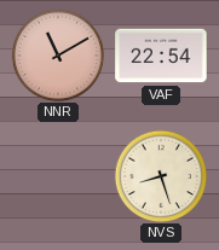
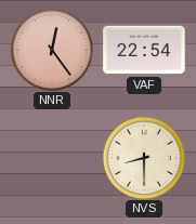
NNR: 11:10 -> 12:24 (52, 50)
NVS: 8:27 -> 8:30 (144, 158)
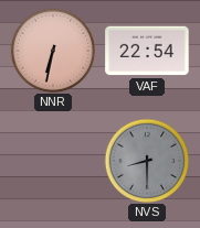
NNR: 12:24 -> 6:32 (53, 51)
NVS dial: cream -> grey (147, 161)
